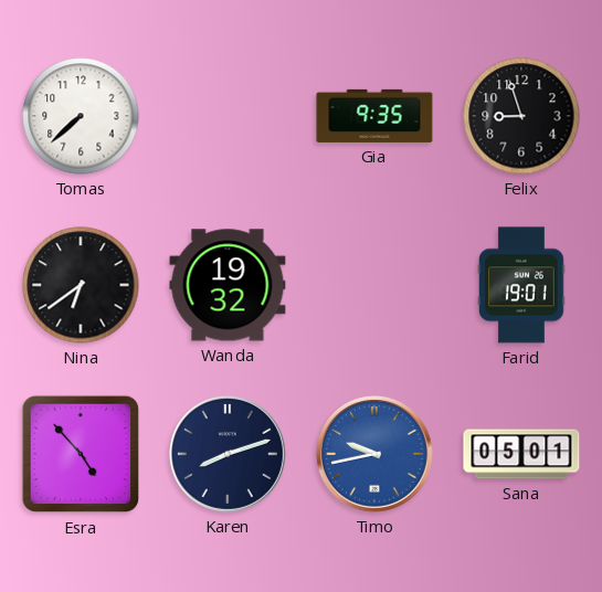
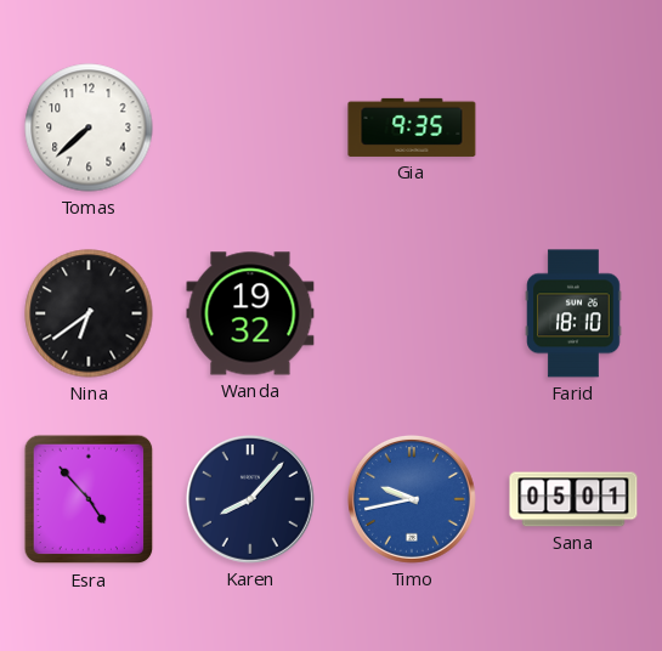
Felix: 8:57 -> none (521, 116)
Farid: 19:01 -> 18:10 (573, 313)
Karen: 8:12 -> 8:07 (250, 499)
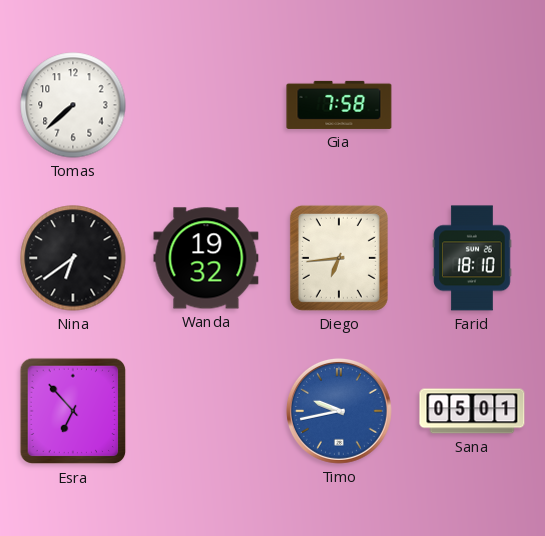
Gia: 9:35 -> 7:58 (339, 105)
Diego: none -> 6:44 (339, 258)
Esra: 4:53 -> 6:53 (73, 411)
Karen: 8:07 -> none (250, 499)
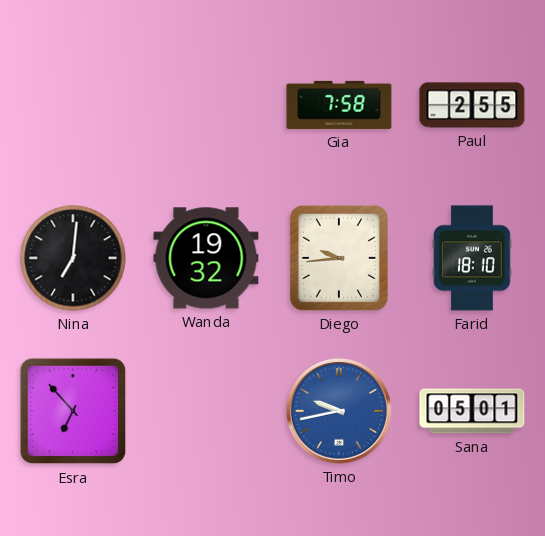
Tomas: 7:38 -> none (73, 105)
Paul: none -> 2:55 (472, 105)
Nina: 6:39 -> 7:01 (73, 258)
Diego: 6:44 -> 9:44 (339, 258)
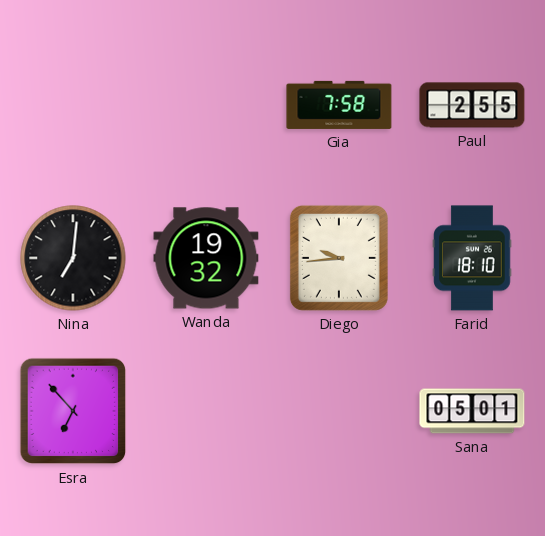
Timo: 9:43 -> none (339, 411)
